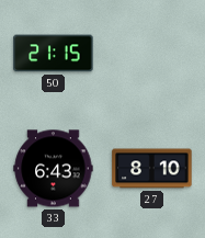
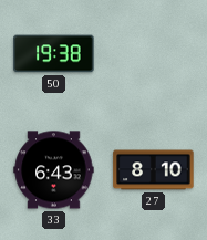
50: 21:15 -> 19:38 (54, 54)
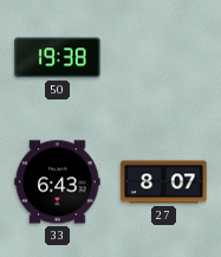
27: 8:10 -> 8:07 (164, 182)
